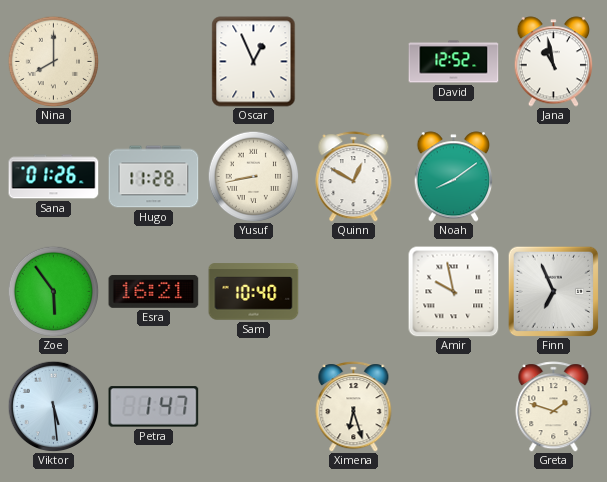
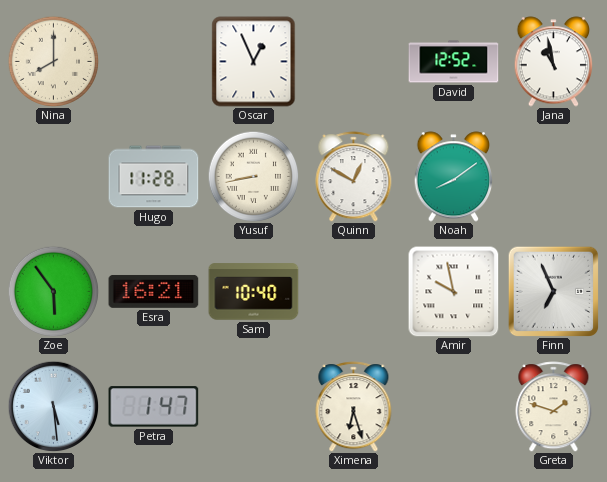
Sana: 01:26 -> none (54, 177)
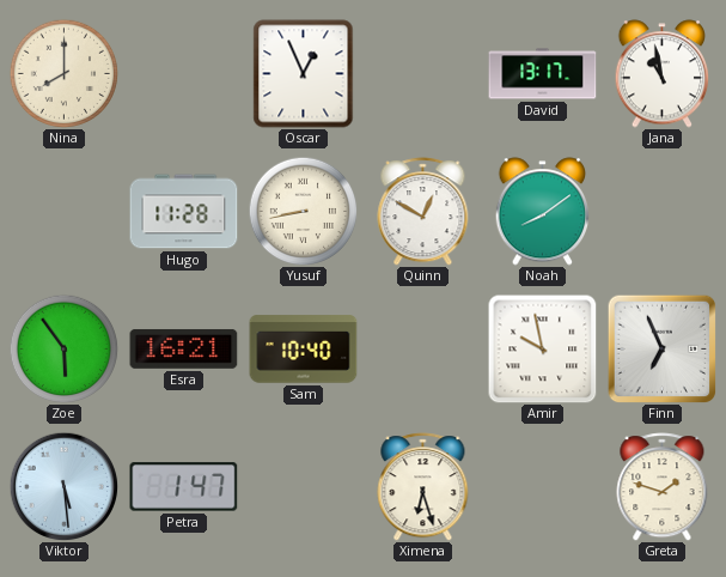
David: 12:52 -> 13:17 (543, 74)
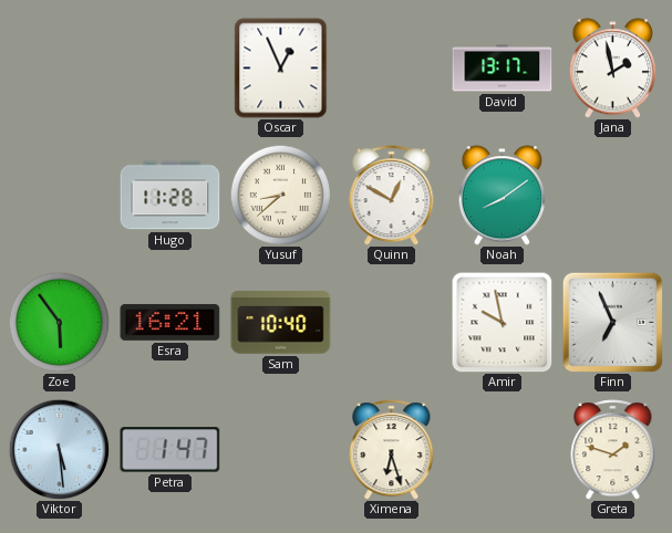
Nina: 8:00 -> none (63, 73)
Jana: 10:58 -> 1:58 (613, 69)
Yusuf: 8:43 -> 8:38 (280, 195)
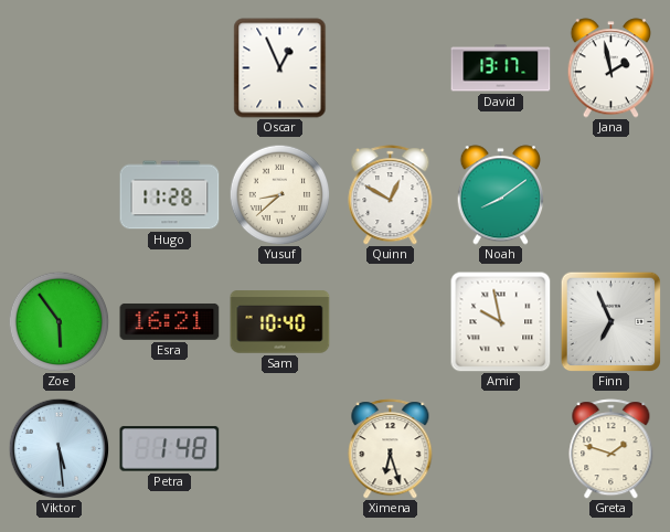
Petra: 1:47 -> 1:48 (170, 449)
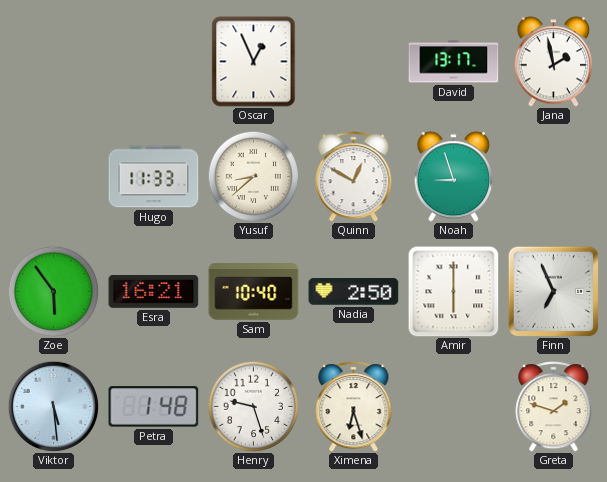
Hugo: 11:28 -> 11:33 (154, 177)
Noah: 8:09 -> 8:57 (454, 177)
Nadia: none -> 2:50 (354, 292)
Amir: 9:58 -> 6:00 (454, 292)
Henry: none -> 9:27 (253, 406)
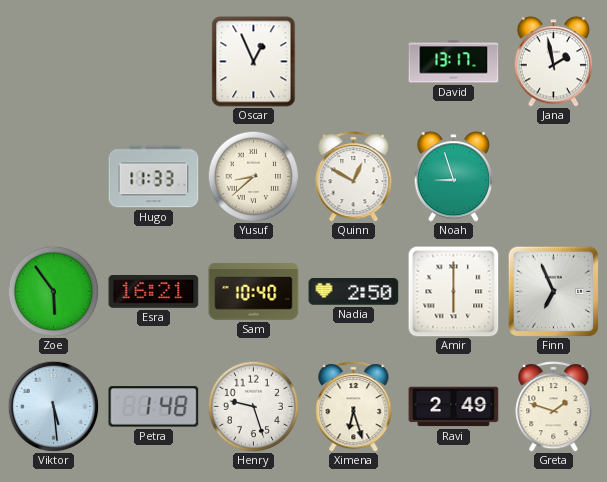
Ravi: none -> 2:49 (454, 407)
